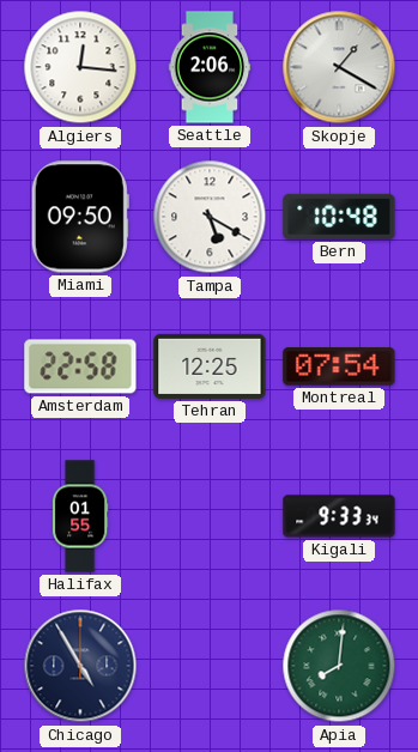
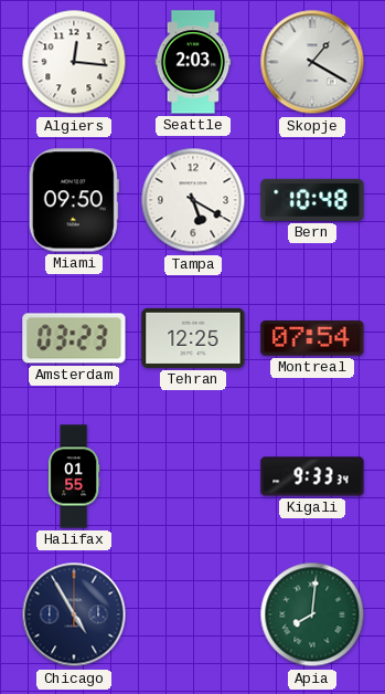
Seattle: 2:06 -> 2:03 (193, 62)
Amsterdam: 22:58 -> 03:23 (74, 338)
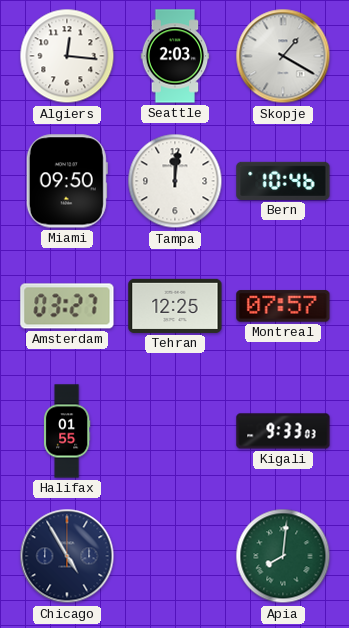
Tampa: 5:20 -> 12:01 (175, 181)
Bern: 10:48 -> 10:46 (283, 181)
Amsterdam: 03:23 -> 03:27 (67, 306)
Montreal: 07:54 -> 07:57 (283, 306)
Kigali: 9:33:34 -> 9:33:03 (283, 431)
